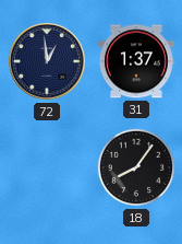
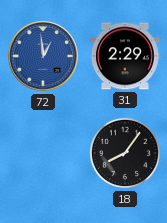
72 dial: navy -> blue (43, 56)
31: 1:37 -> 2:29 (125, 56)
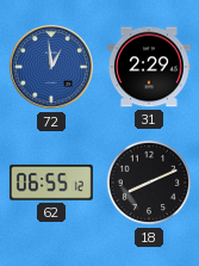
62: none -> 06:55 (51, 183)
18: 8:06 -> 8:11 (149, 183)
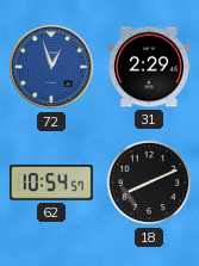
72: 12:59 -> 12:57 (51, 67)
62: 06:55 -> 10:54 (51, 183)
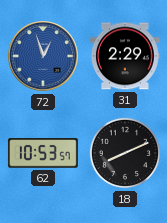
62: 10:54 -> 10:53 (43, 153)
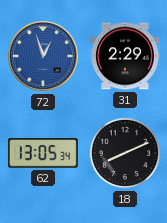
62: 10:53 -> 13:05 (43, 153)
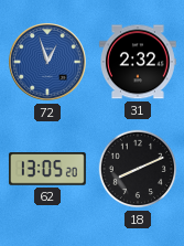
31: 2:29 -> 2:32 (138, 62)
62: 13:05:34 -> 13:05:20 (47, 169)
